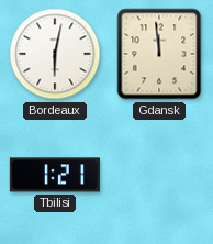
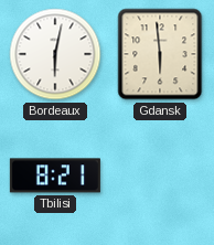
Gdansk: 11:59 -> 5:59 (160, 54)
Tbilisi: 1:21 -> 8:21 (55, 175)
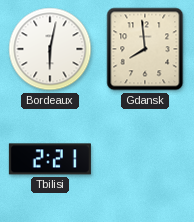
Gdansk: 5:59 -> 7:59 (145, 49)
Tbilisi: 8:21 -> 2:21 (50, 159)
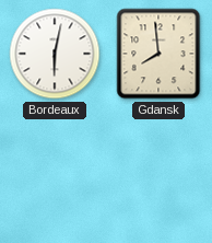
Tbilisi: 2:21 -> none (50, 159)
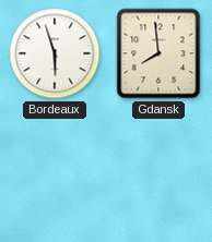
Bordeaux: 6:02 -> 5:57 (55, 53)
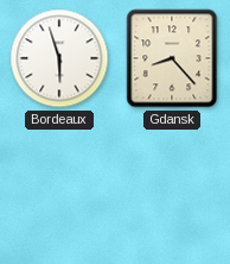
Gdansk: 7:59 -> 8:23 (172, 58)
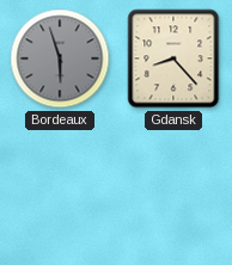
Bordeaux dial: white -> grey (60, 58)
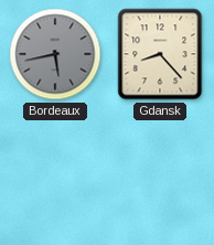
Bordeaux: 5:57 -> 5:43 (55, 54)
